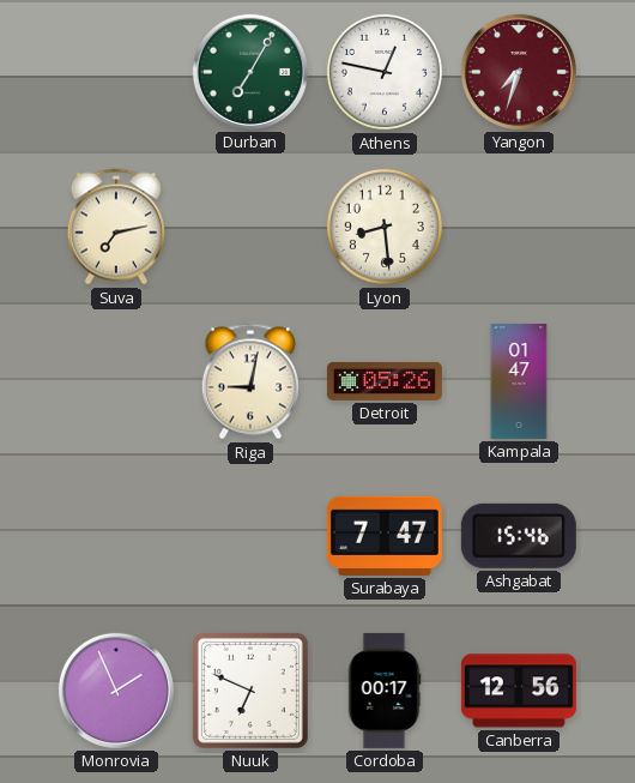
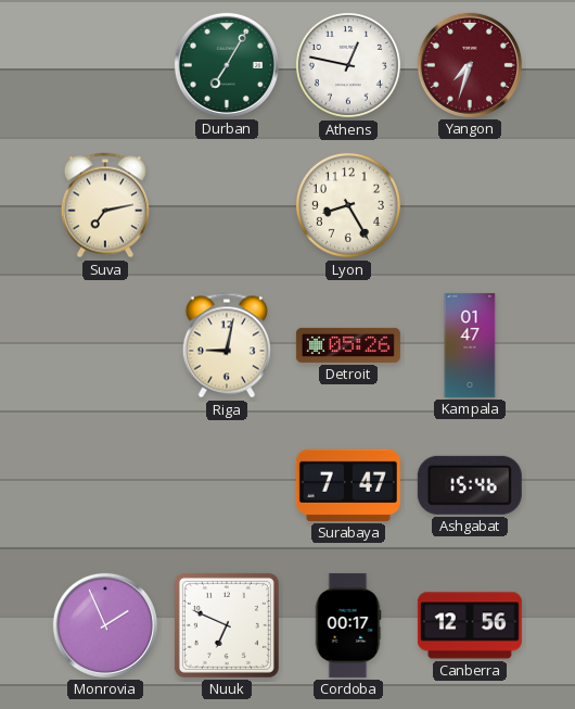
Lyon: 8:29 -> 8:25 (348, 205)
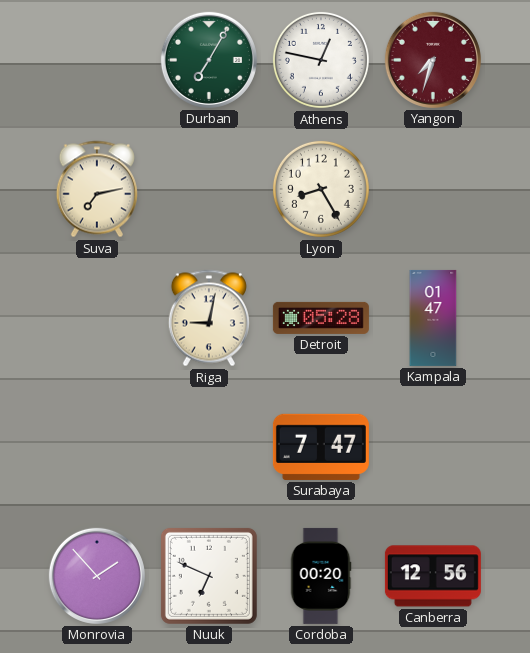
Detroit: 05:26 -> 05:28 (321, 318)
Ashgabat: 15:46 -> none (470, 485)
Monrovia: 1:56 -> 1:53 (97, 576)
Cordoba: 00:17 -> 00:20 (321, 576)
